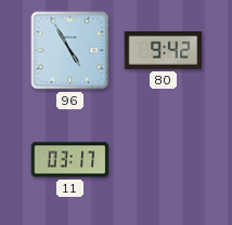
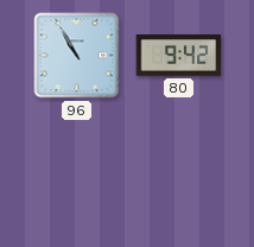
96: 4:55 -> 10:55 (77, 56)
11: 03:17 -> none (70, 160)
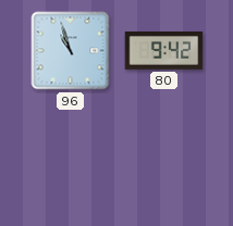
96: 10:55 -> 10:57 (71, 51)
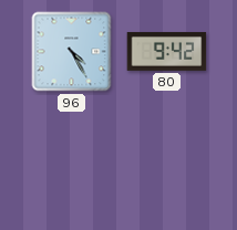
96: 10:57 -> 4:25 (72, 52)
